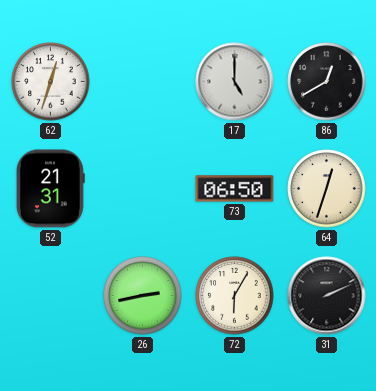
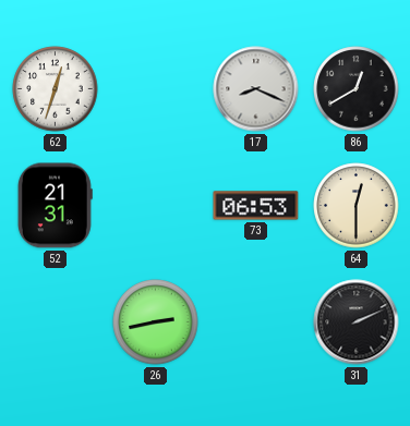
17: 5:00 -> 8:19 (256, 89)
73: 06:50 -> 06:53 (256, 206)
64: 12:33 -> 12:30 (357, 206)
72: 6:05 -> none (235, 296)
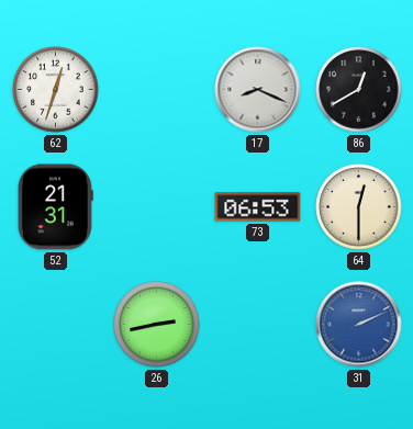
31 dial: black -> blue (359, 325)
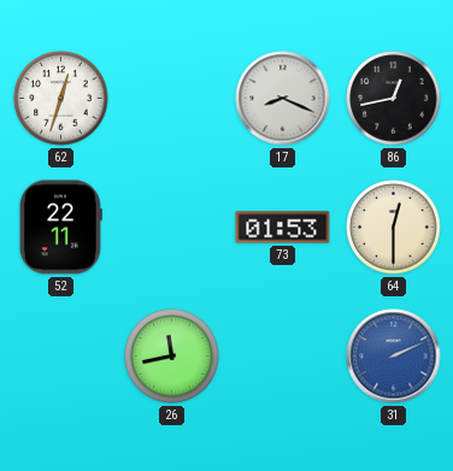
86: 12:40 -> 12:43 (394, 99)
52: 21:31 -> 22:11 (60, 228)
73: 06:53 -> 01:53 (283, 228)
26: 2:43 -> 11:43 (172, 357)
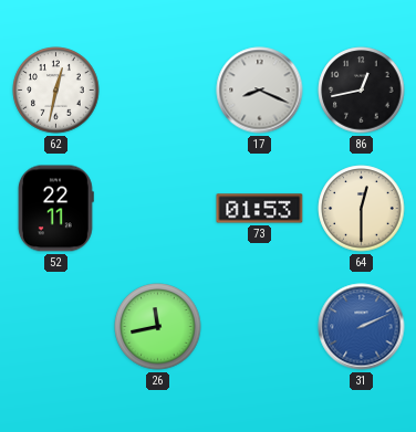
62: 12:33 -> 12:32 (56, 91)
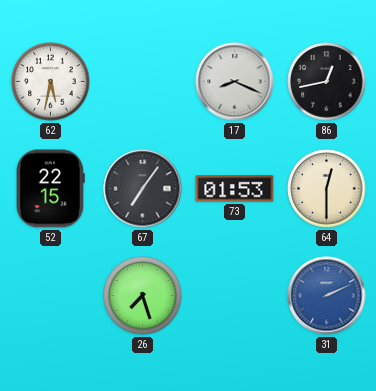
62: 12:32 -> 5:32 (51, 82)
52: 22:11 -> 22:15 (50, 189)
67: none -> 7:06 (143, 189)
26: 11:43 -> 7:27 (143, 296)
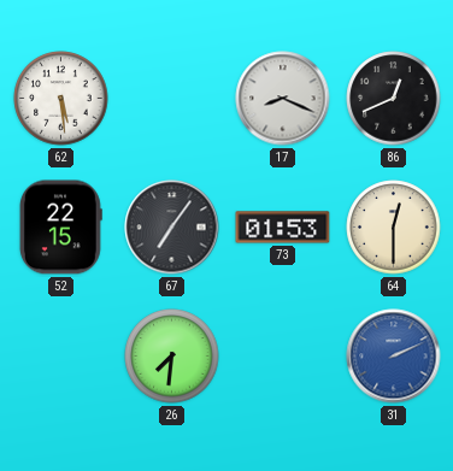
62: 5:32 -> 5:29 (61, 99)
86: 12:43 -> 12:41 (394, 99)
26: 7:27 -> 7:31 (172, 357)
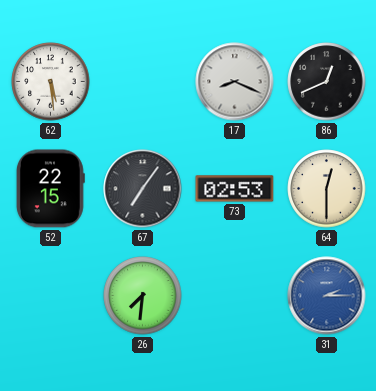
73: 01:53 -> 02:53 (235, 189)
31: 2:11 -> 2:15 (327, 296)
